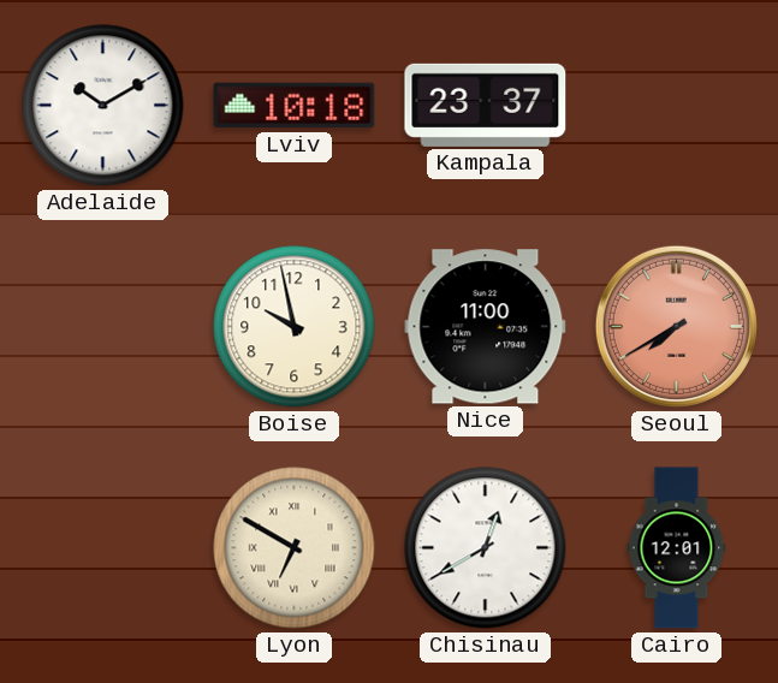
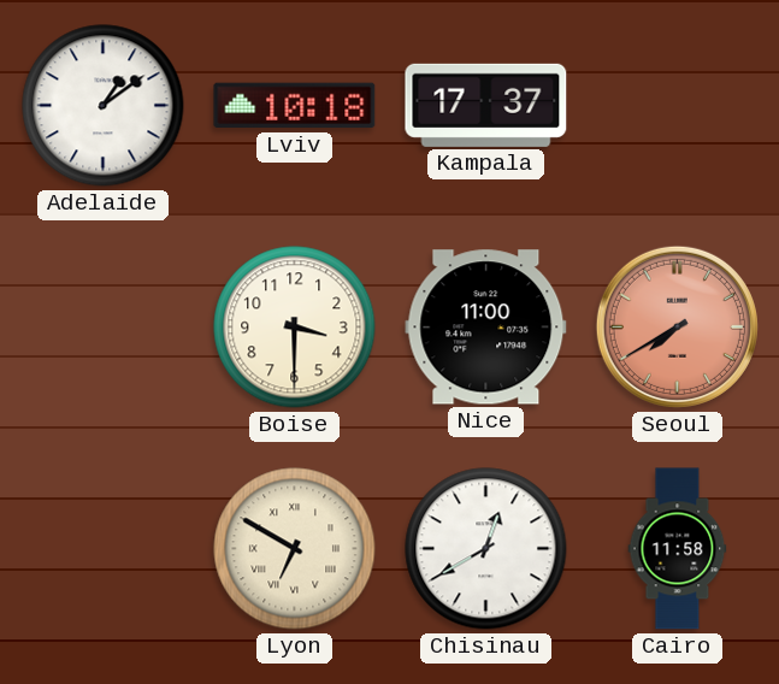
Adelaide: 10:10 -> 1:09 (104, 106)
Kampala: 23:37 -> 17:37 (486, 105)
Boise: 9:58 -> 3:30 (295, 328)
Cairo: 12:01 -> 11:58 (678, 549)
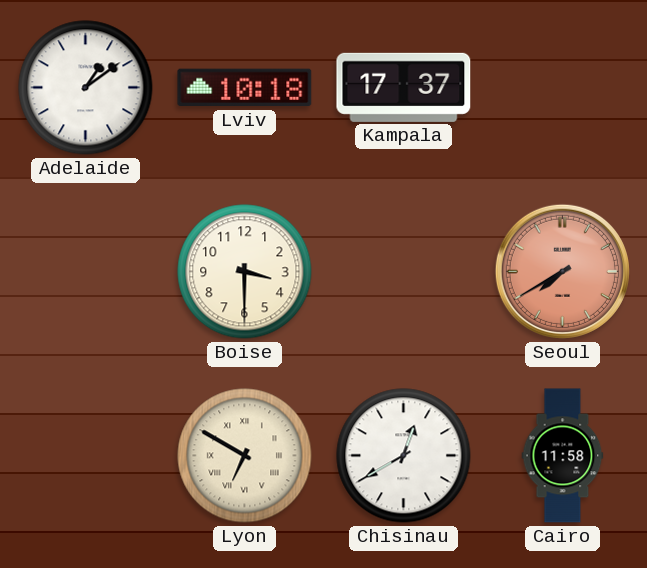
Nice: 11:00 -> none (486, 328)
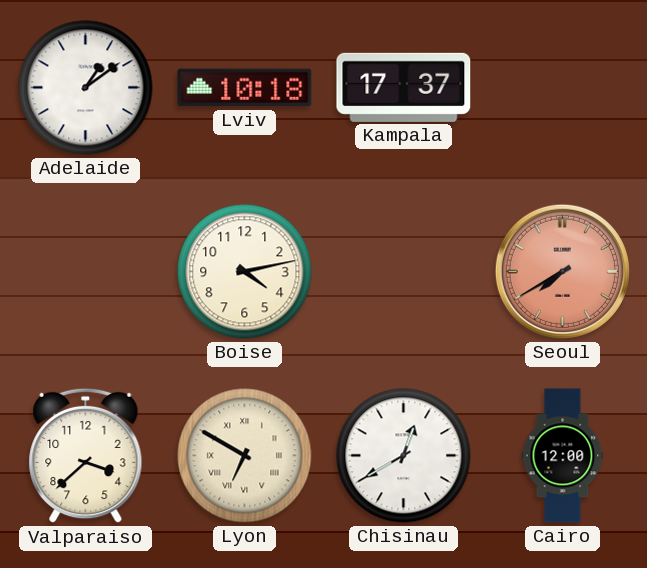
Boise: 3:30 -> 4:13 (245, 272)
Valparaiso: none -> 3:38 (86, 456)
Cairo: 11:58 -> 12:00 (563, 456)
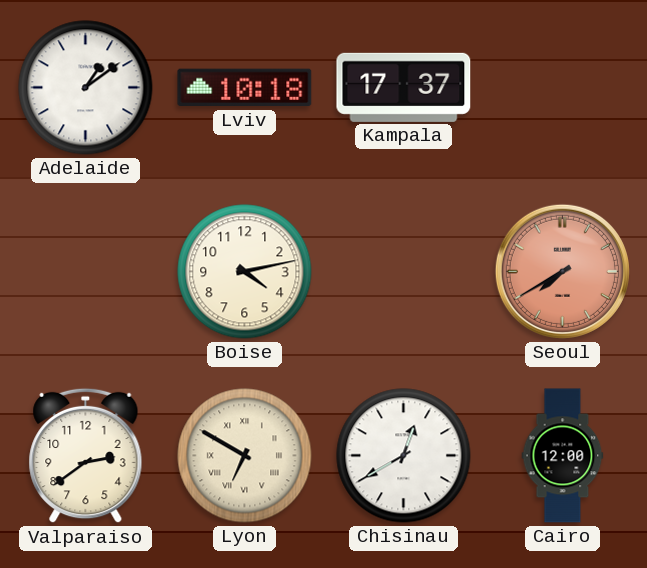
Valparaiso: 3:38 -> 2:39 (86, 456)
